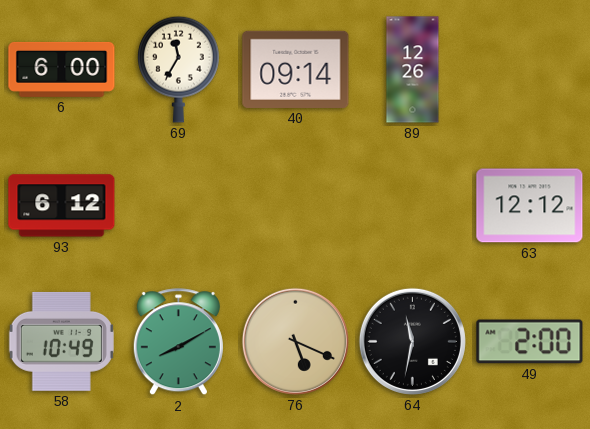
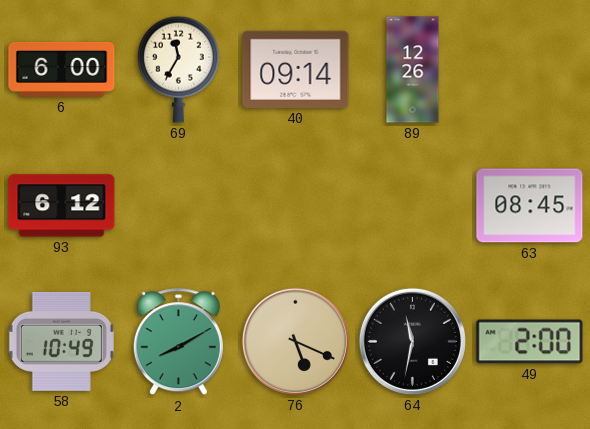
63: 12:12 -> 08:45 (530, 206)
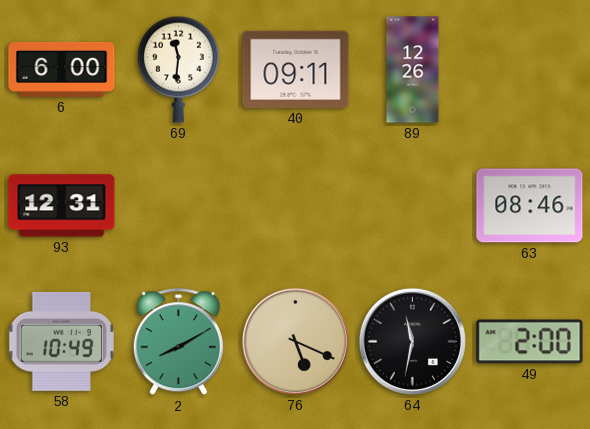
69: 11:35 -> 11:31 (179, 69)
40: 09:14 -> 09:11 (296, 69)
93: 6:12 -> 12:31 (62, 206)
63: 08:45 -> 08:46 (530, 206)
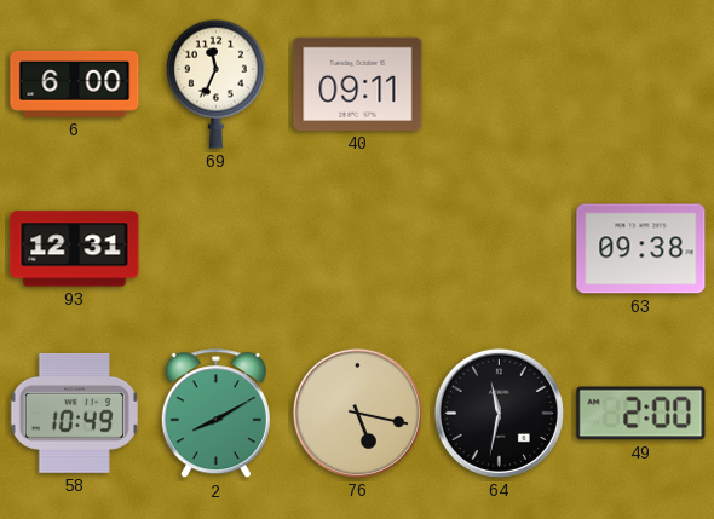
69: 11:31 -> 11:34 (217, 83)
89: 12:26 -> none (413, 70)
63: 08:46 -> 09:38 (641, 249)
76: 5:19 -> 5:17 (357, 413)
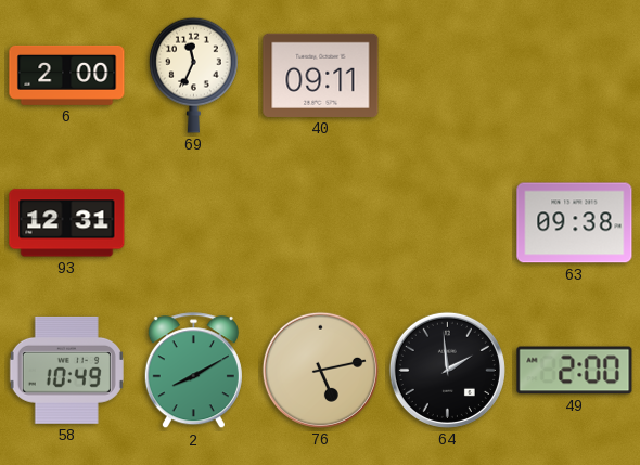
6: 6:00 -> 2:00 (67, 75)
76: 5:17 -> 5:13 (320, 370)
64: 11:32 -> 1:59 (447, 370)
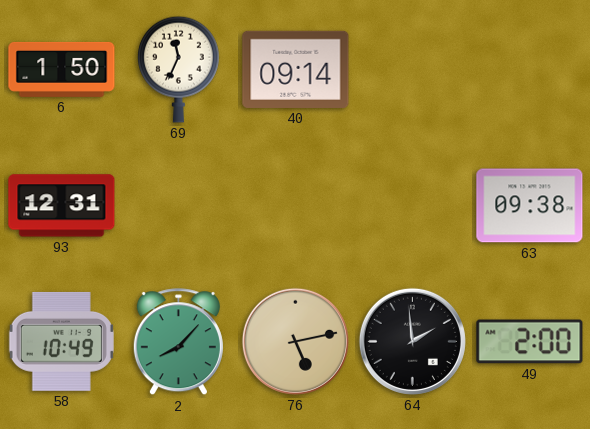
6: 2:00 -> 1:50 (62, 69)
40: 09:11 -> 09:14 (296, 69)
2: 8:10 -> 8:07 (178, 342)
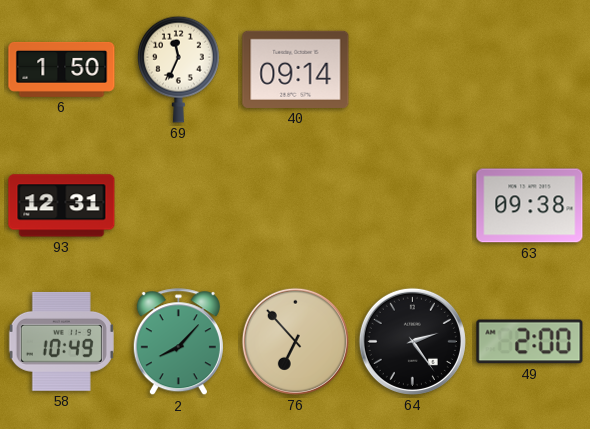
76: 5:13 -> 6:53 (295, 341)
64: 1:59 -> 2:24 (412, 341)
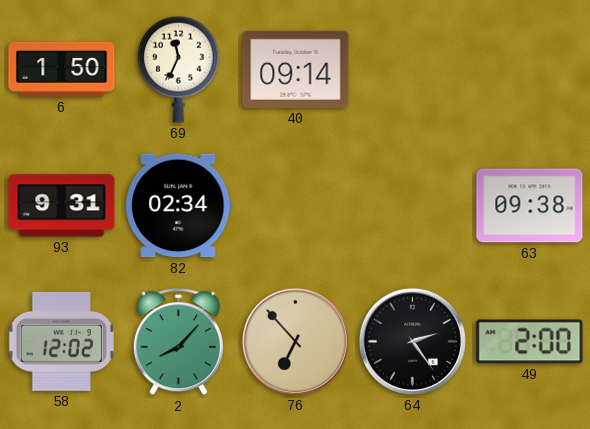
93: 12:31 -> 9:31 (62, 206)
82: none -> 02:34 (179, 206)
58: 10:49 -> 12:02 (61, 341)
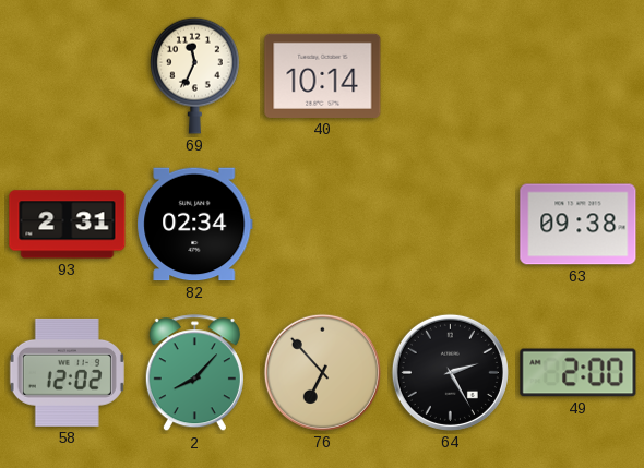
6: 1:50 -> none (62, 69)
40: 09:14 -> 10:14 (323, 75)
93: 9:31 -> 2:31 (68, 225)
64: 2:24 -> 2:25 (450, 372)
